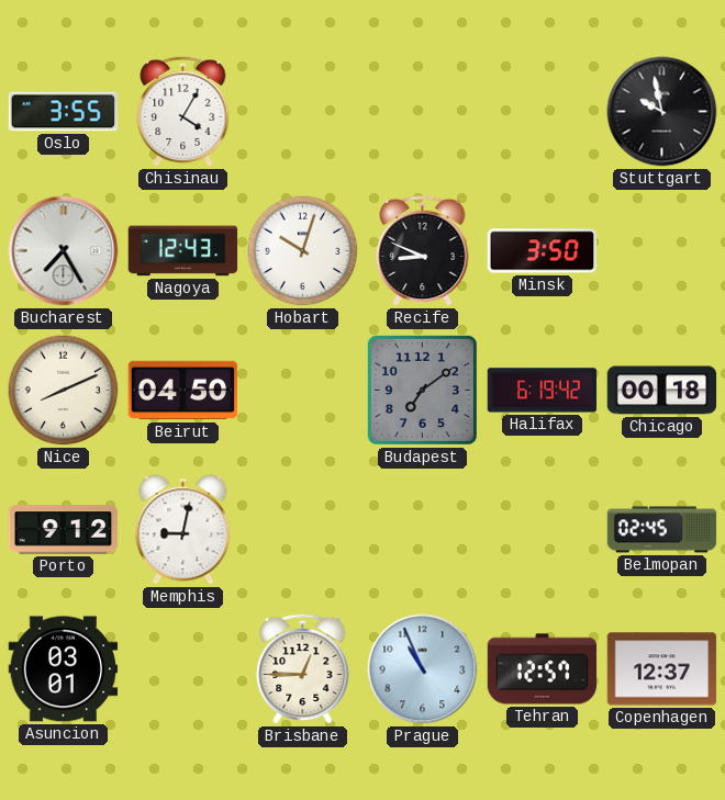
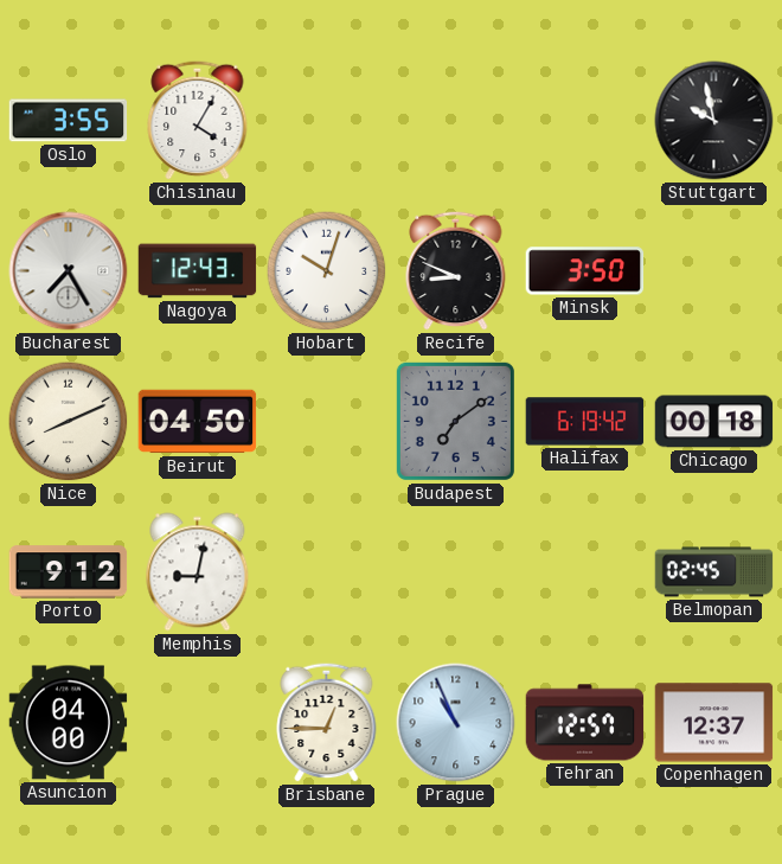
Asuncion: 03:01 -> 04:00 (69, 723)
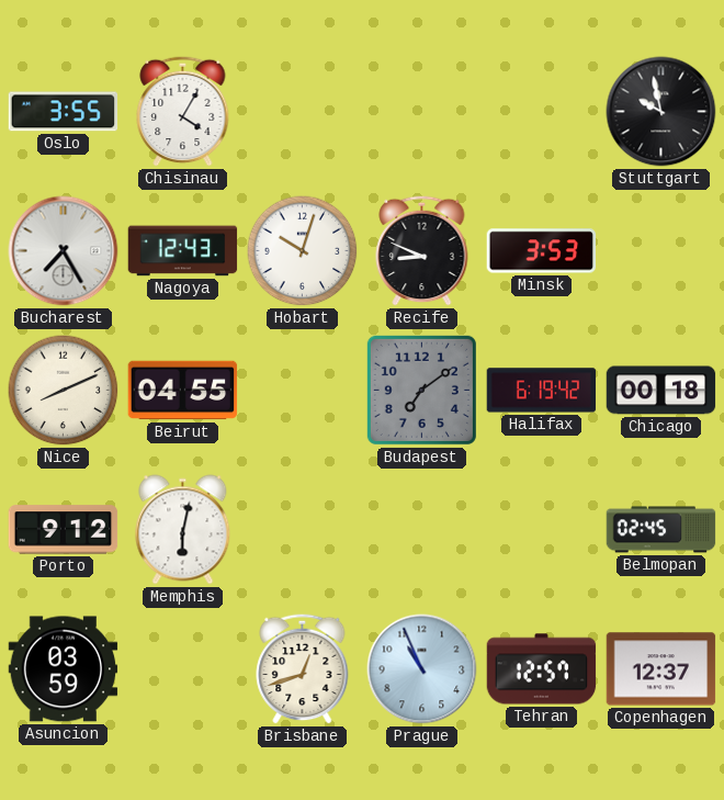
Minsk: 3:50 -> 3:53 (542, 251)
Beirut: 04:50 -> 04:55 (183, 391)
Memphis: 9:02 -> 6:02 (183, 530)
Asuncion: 04:00 -> 03:59 (64, 669)
Brisbane: 12:45 -> 12:42 (303, 668)
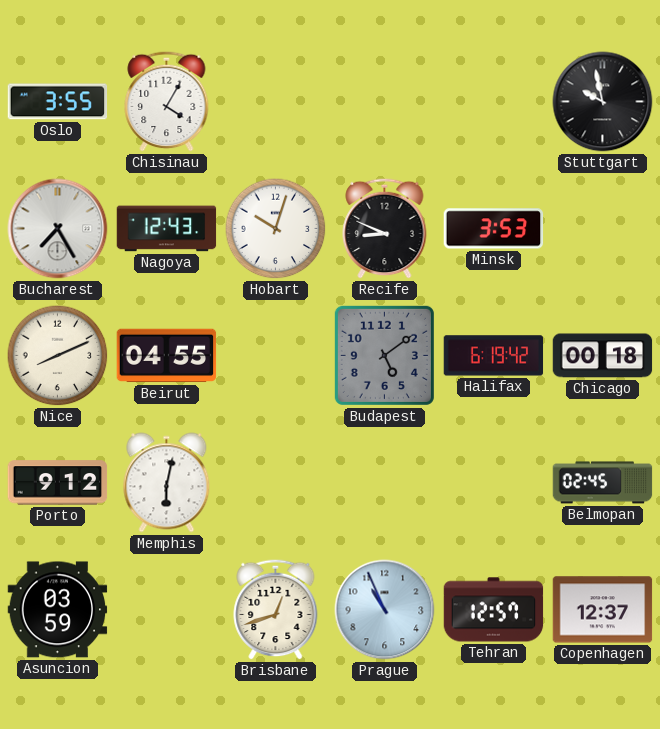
Budapest: 7:09 -> 5:09 (384, 355)
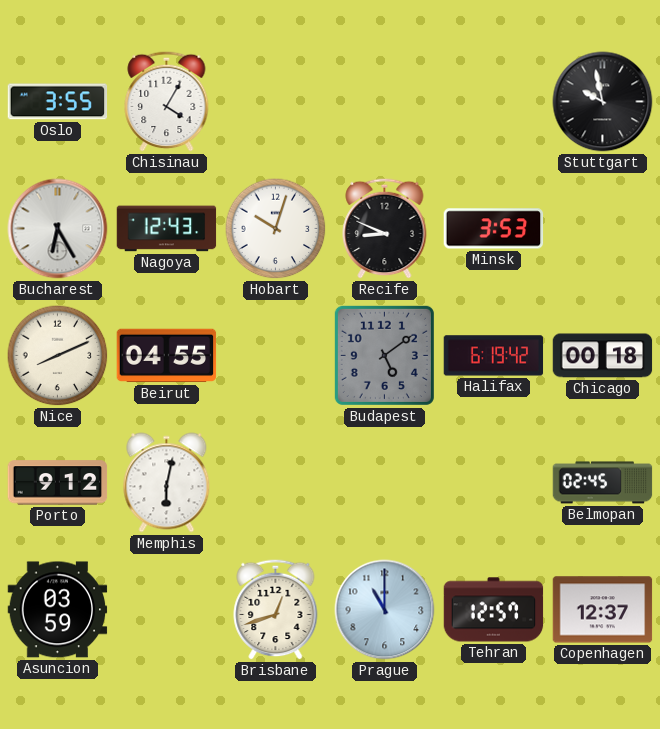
Bucharest: 7:25 -> 6:25 (58, 229)
Prague: 10:56 -> 11:00 (385, 610)
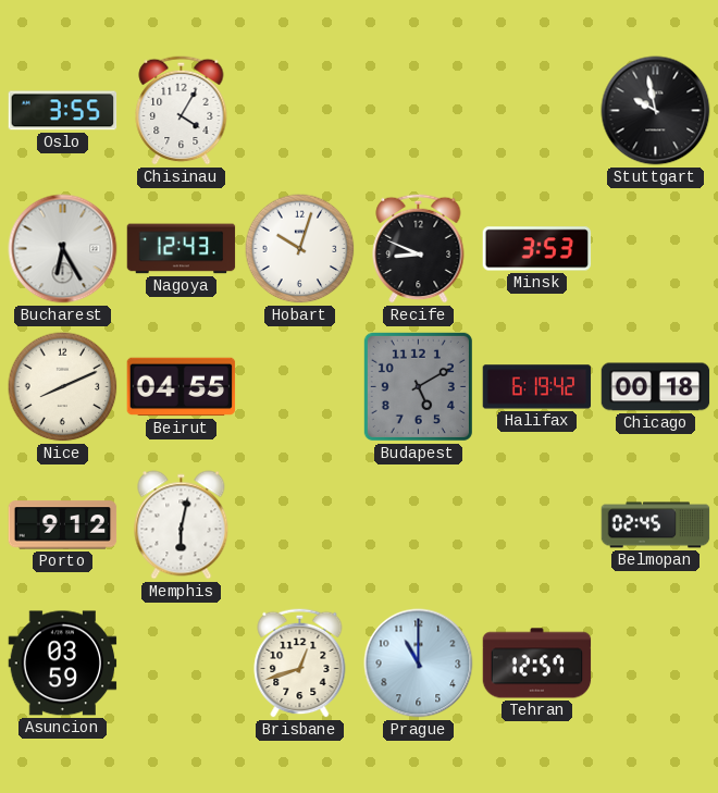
Budapest: 5:09 -> 5:10 (418, 386)
Copenhagen: 12:37 -> none (603, 610)
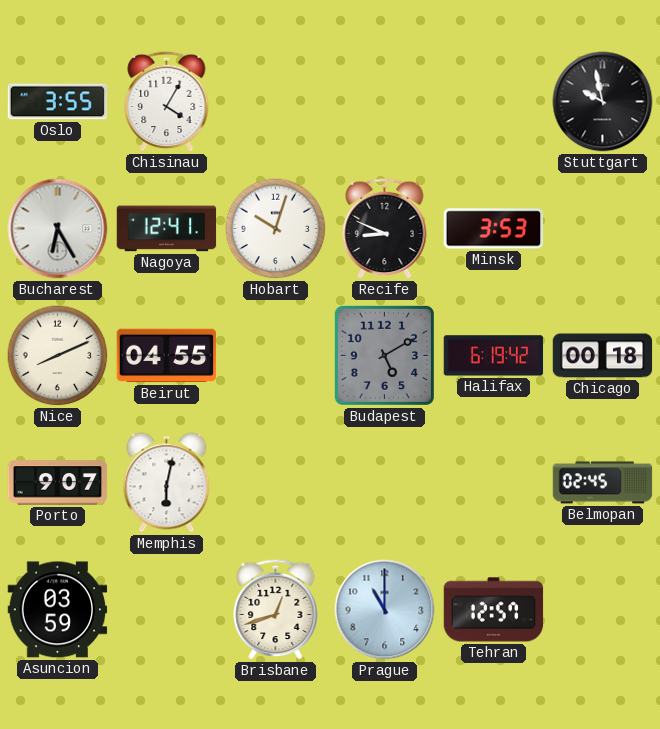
Nagoya: 12:43 -> 12:41 (167, 229)
Porto: 9:12 -> 9:07 (58, 483)
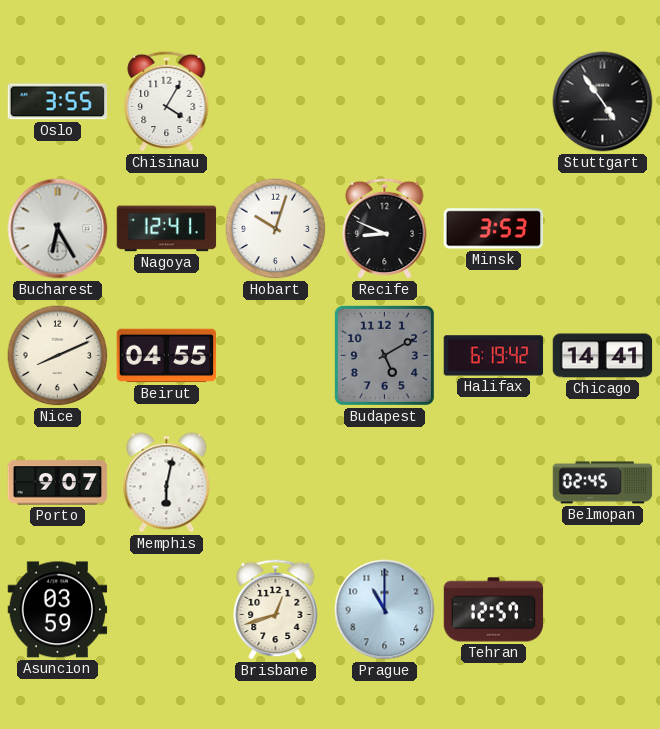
Stuttgart: 9:58 -> 4:54 (603, 102)
Chicago: 00:18 -> 14:41 (603, 356)
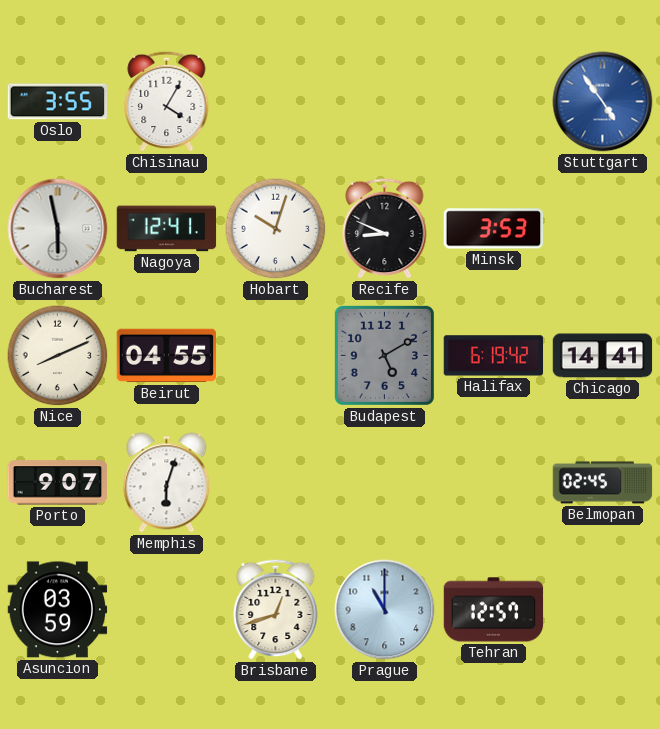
Stuttgart dial: black -> blue (603, 102)
Bucharest: 6:25 -> 5:58 (58, 229)
Memphis: 6:02 -> 6:03 (167, 483)
